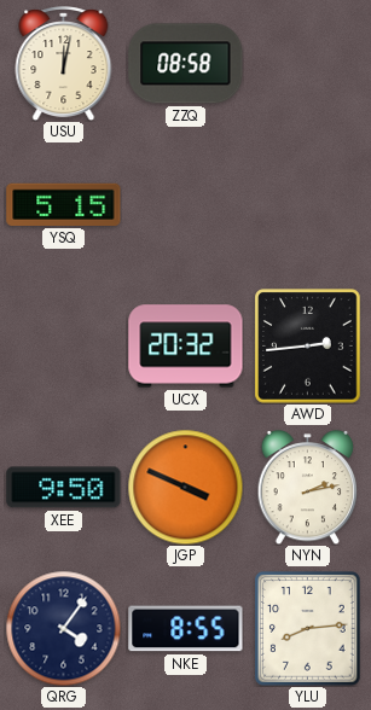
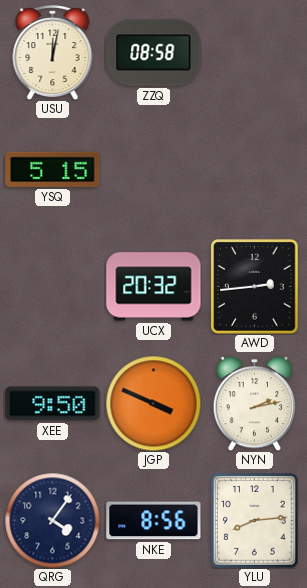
NKE: 8:55 -> 8:56 (154, 521)
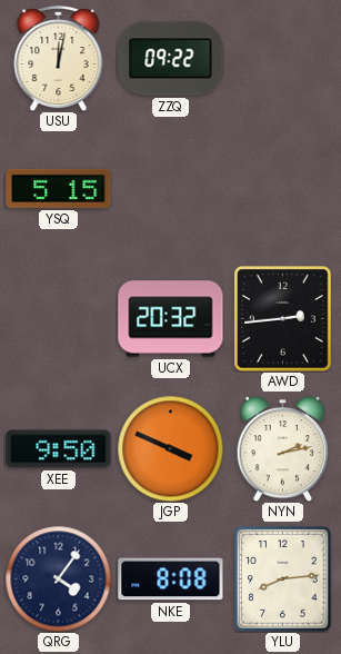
ZZQ: 08:58 -> 09:22 (171, 59)
NKE: 8:56 -> 8:08 (171, 579)
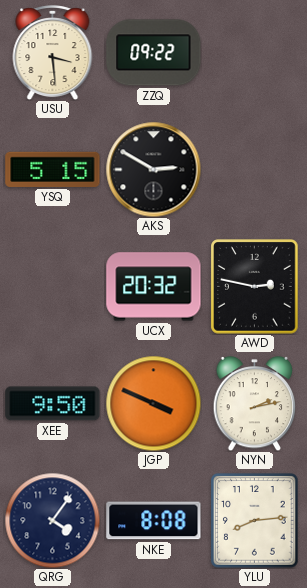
USU: 12:02 -> 3:29 (53, 53)
AKS: none -> 2:50 (153, 169)
AWD: 2:44 -> 2:47 (255, 287)
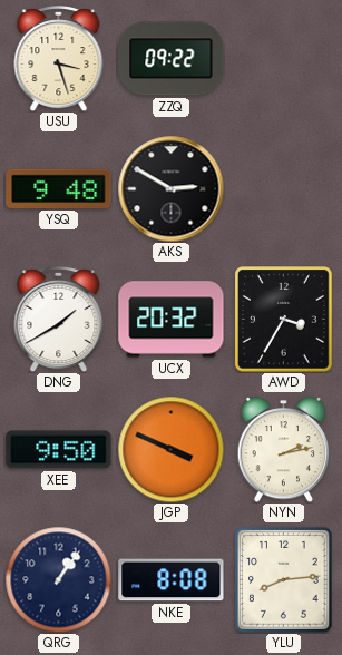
USU: 3:29 -> 3:27 (59, 59)
YSQ: 5:15 -> 9:48 (59, 188)
DNG: none -> 1:40 (59, 320)
AWD: 2:47 -> 3:35 (284, 320)
QRG: 4:06 -> 1:06 (58, 579)
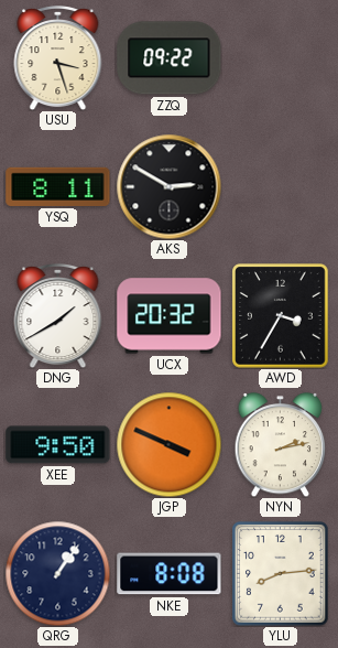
YSQ: 9:48 -> 8:11 (58, 186)
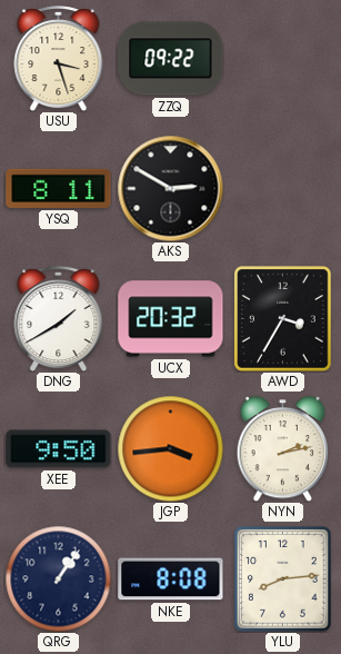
JGP: 3:49 -> 3:44 (170, 448)
